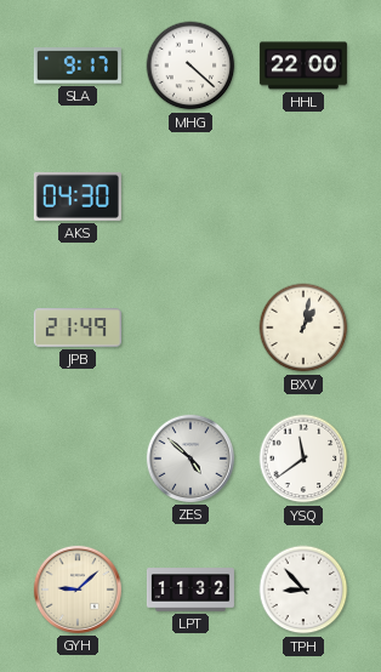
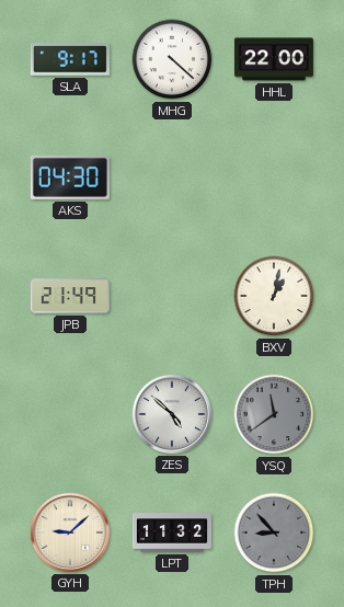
YSQ dial: white -> grey (274, 414)
TPH dial: white -> grey (274, 532)
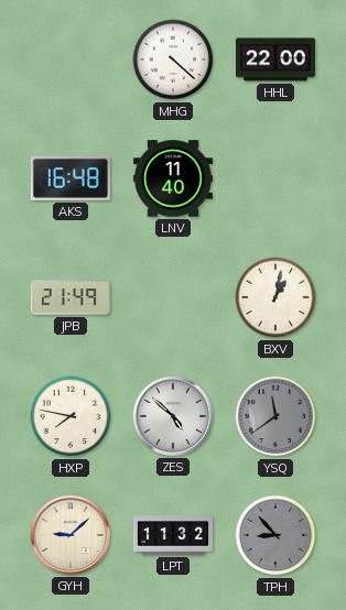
SLA: 9:17 -> none (70, 59)
AKS: 04:30 -> 16:48 (71, 178)
LNV: none -> 11:40 (173, 178)
HXP: none -> 7:47 (71, 416)
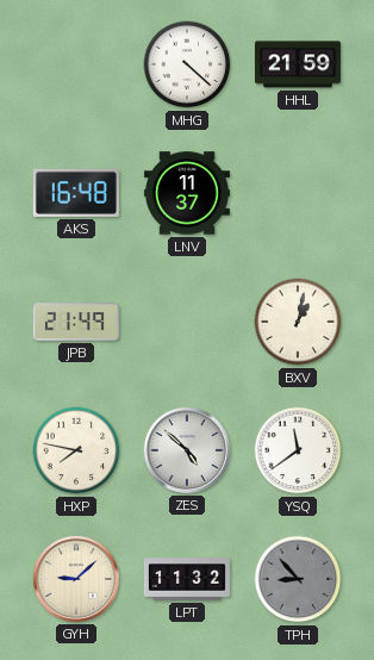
HHL: 22:00 -> 21:59 (298, 64)
LNV: 11:40 -> 11:37 (187, 193)
YSQ dial: grey -> white (298, 450)
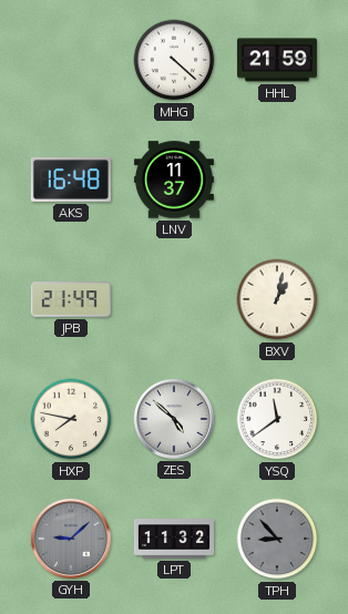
GYH dial: cream -> grey (71, 539)
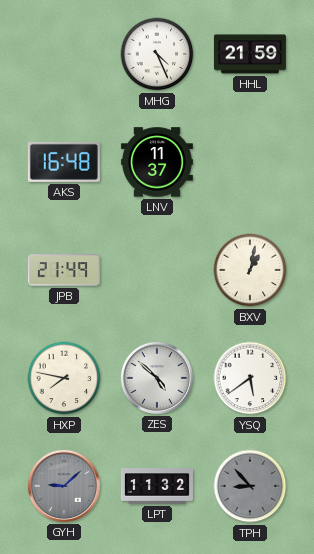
MHG: 4:22 -> 4:26 (157, 54)
YSQ: 11:39 -> 5:39 (250, 378)
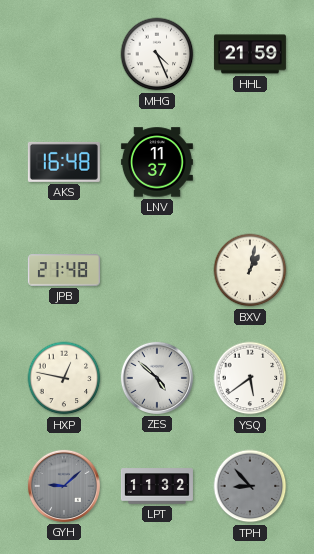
JPB: 21:49 -> 21:48 (64, 270)
HXP: 7:47 -> 12:47 (64, 378)
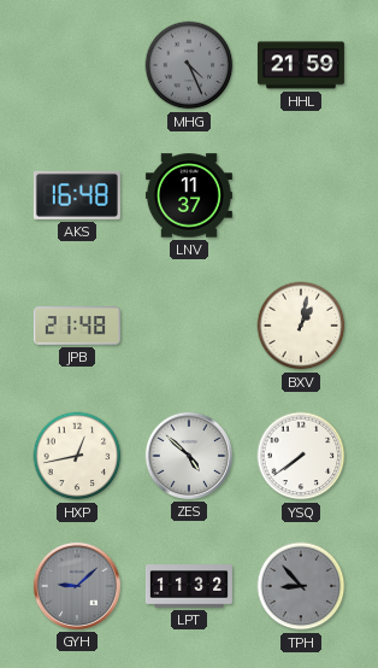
MHG dial: white -> grey (189, 65)
HXP: 12:47 -> 12:43 (77, 456)
YSQ: 5:39 -> 7:39 (301, 456)
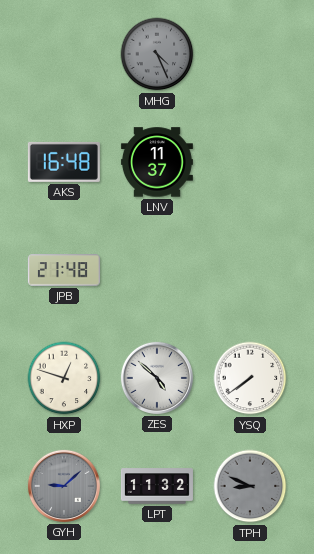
HHL: 21:59 -> none (301, 65)
BXV: 1:02 -> none (301, 326)
HXP: 12:43 -> 12:48 (64, 378)
TPH: 8:53 -> 8:49 (250, 486)
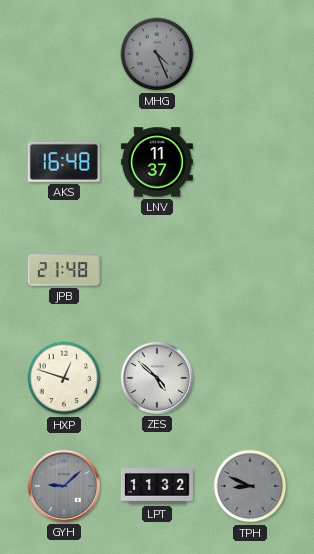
YSQ: 7:39 -> none (250, 378)
